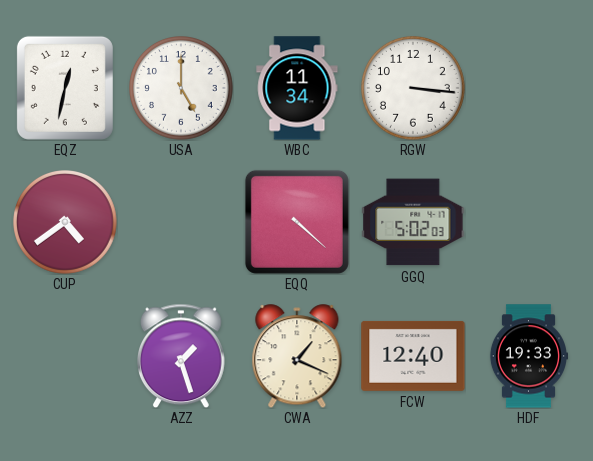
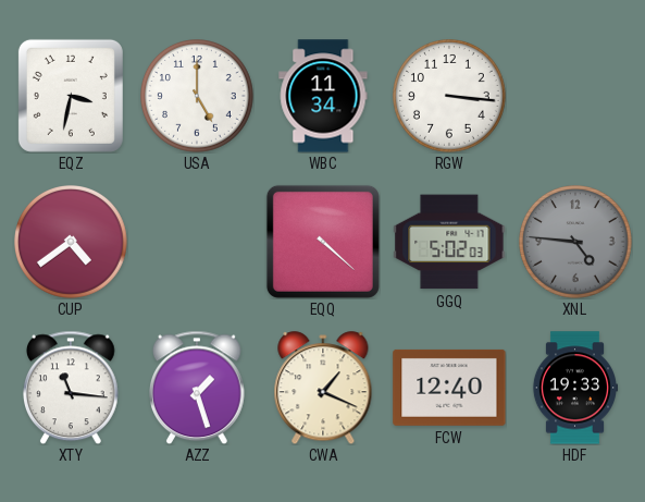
EQZ: 12:32 -> 3:32 (71, 96)
XNL: none -> 4:46 (576, 243)
XTY: none -> 11:16 (72, 388)
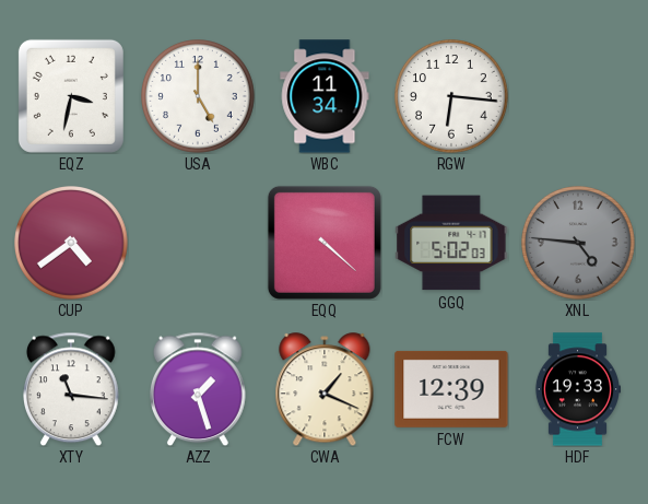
RGW: 3:16 -> 6:16 (452, 97)
FCW: 12:40 -> 12:39 (451, 389)
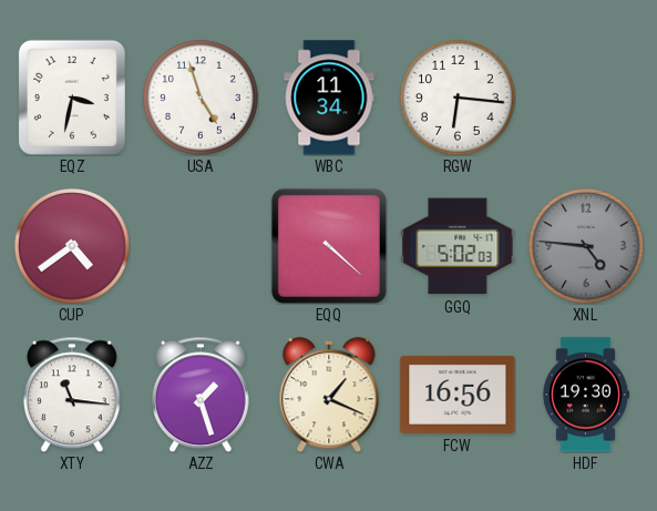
USA: 5:00 -> 4:57 (202, 99)
FCW: 12:39 -> 16:56 (458, 395)
HDF: 19:33 -> 19:30 (585, 395)
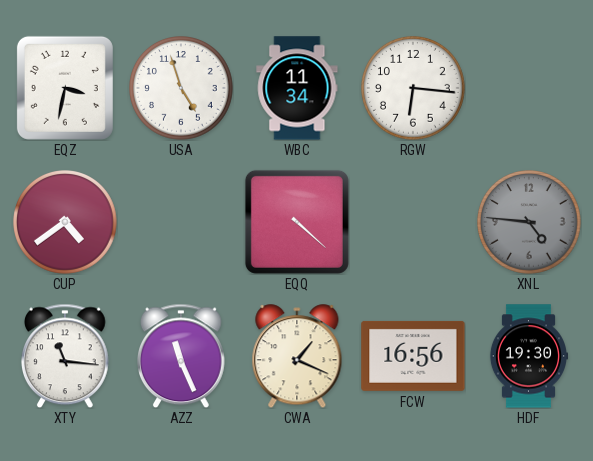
GGQ: 5:02 -> none (458, 246)
AZZ: 1:27 -> 11:26 (182, 356)
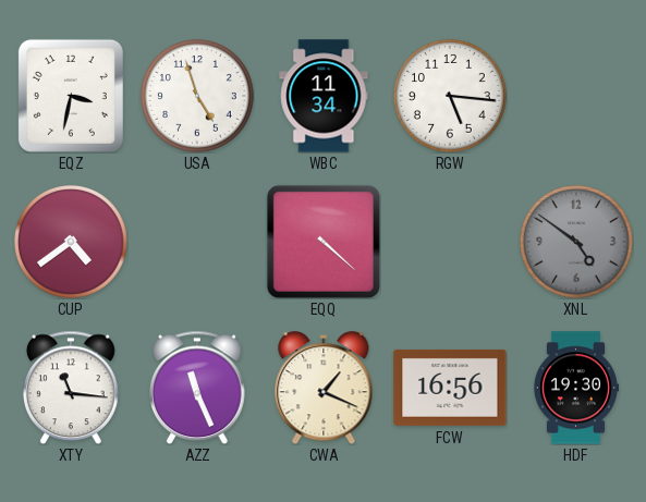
RGW: 6:16 -> 5:16 (451, 97)
XNL: 4:46 -> 4:51 (577, 243)
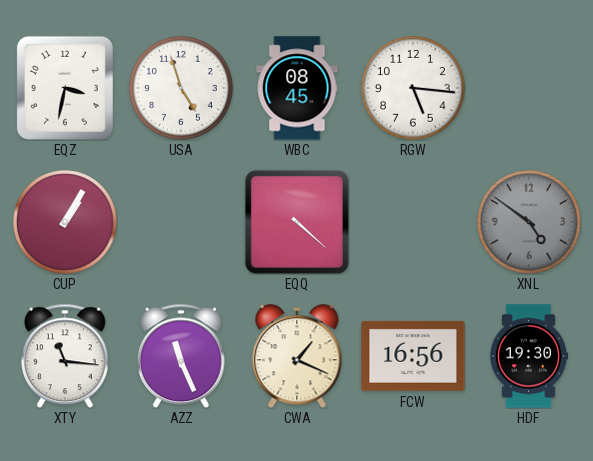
WBC: 11:34 -> 08:45 (297, 88)
CUP: 4:39 -> 1:05 (66, 223)
